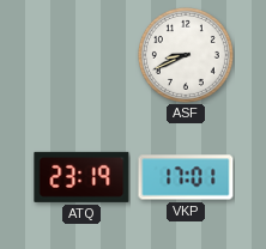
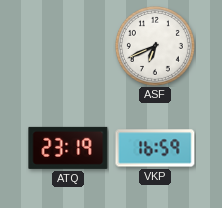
ASF: 8:41 -> 6:41 (155, 46)
VKP: 17:01 -> 16:59 (155, 148)
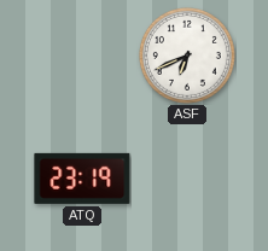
VKP: 16:59 -> none (155, 148)
